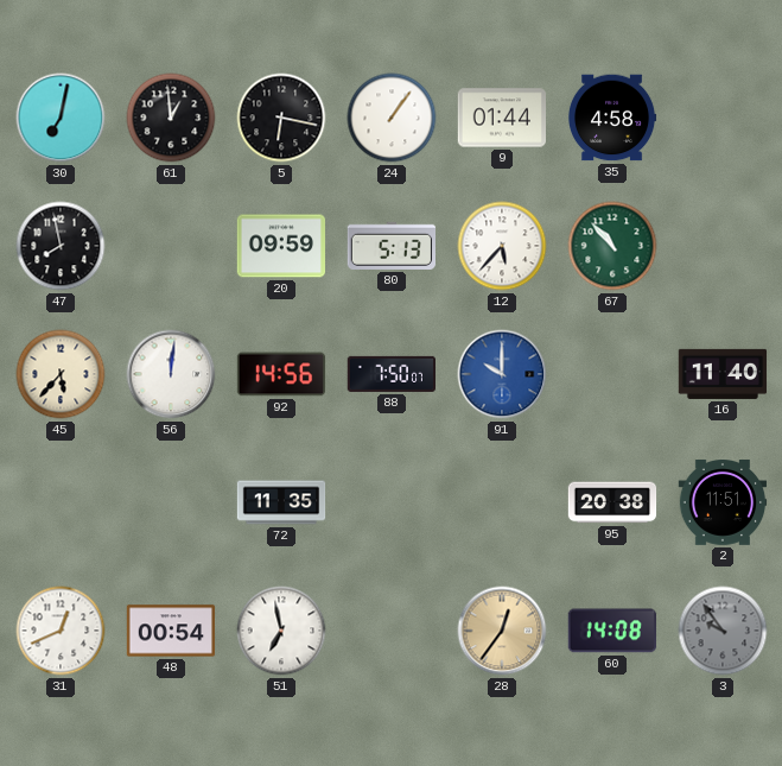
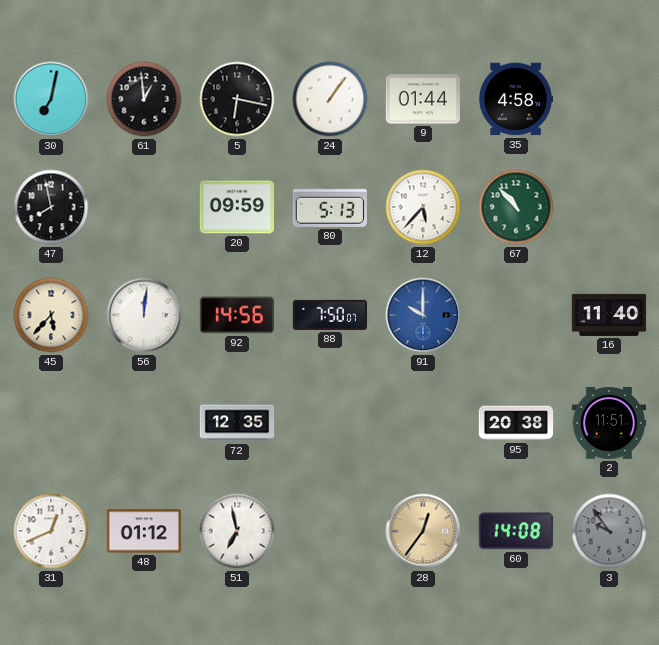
72: 11:35 -> 12:35 (237, 423)
48: 00:54 -> 01:12 (144, 531)
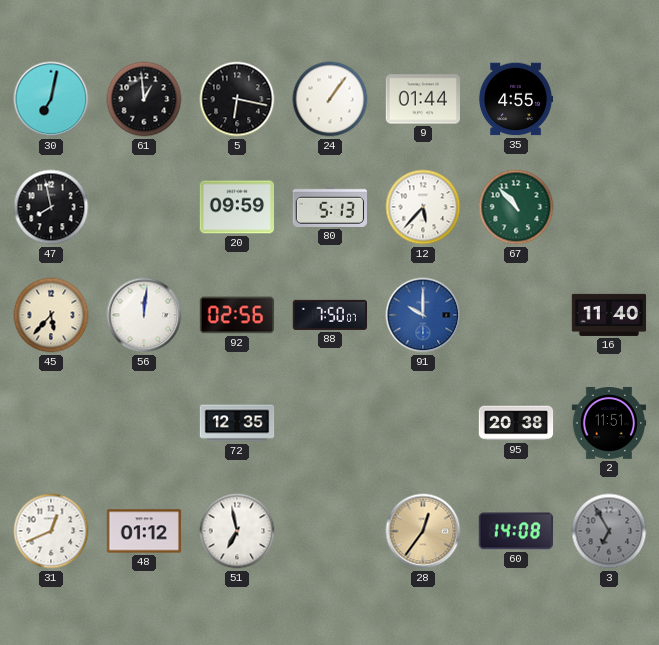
35: 4:58 -> 4:55 (516, 99)
92: 14:56 -> 02:56 (237, 315)
3: 9:54 -> 6:55 (609, 531)
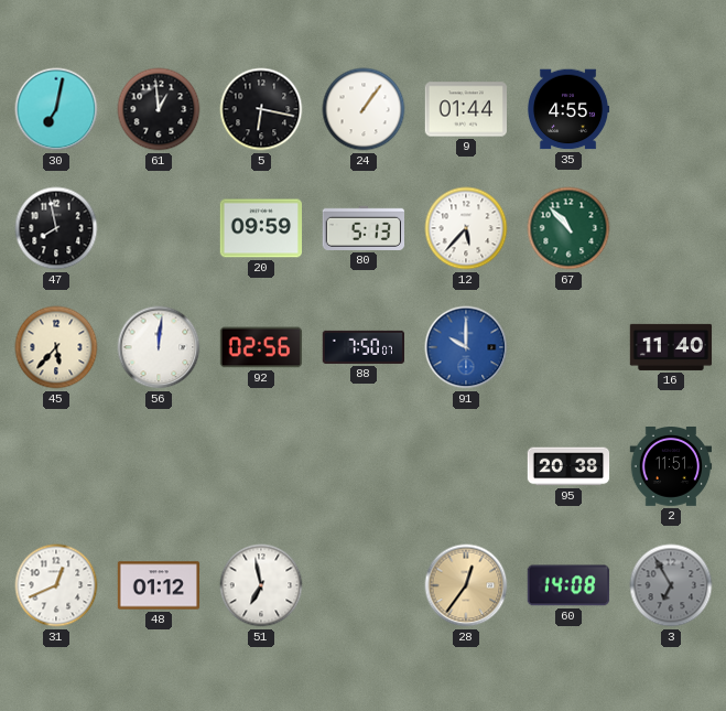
72: 12:35 -> none (237, 423)
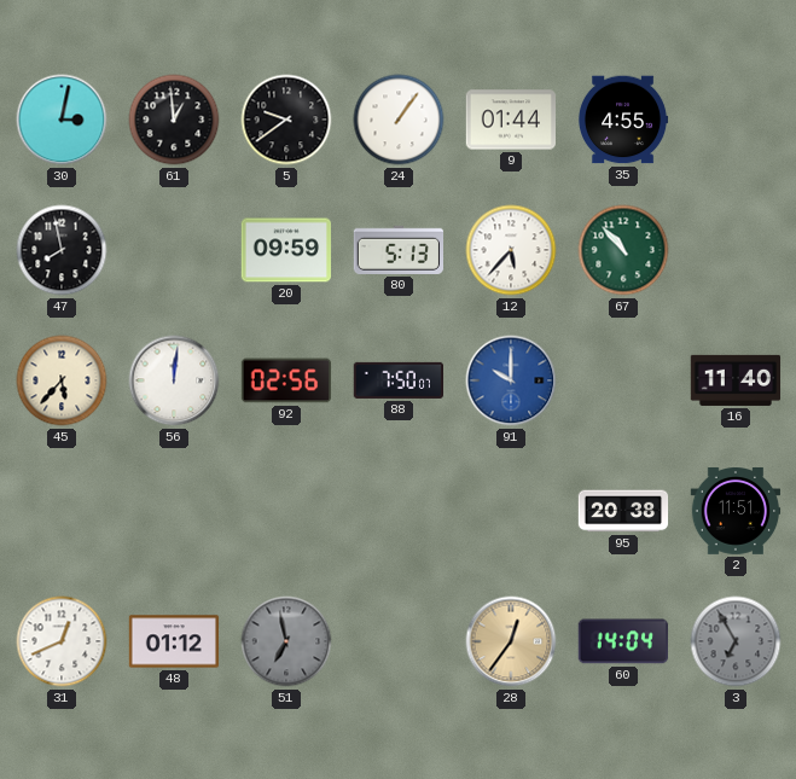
30: 7:02 -> 3:02 (62, 120)
5: 6:17 -> 9:39 (286, 120)
51 dial: white -> grey (286, 641)
60: 14:08 -> 14:04 (623, 641)
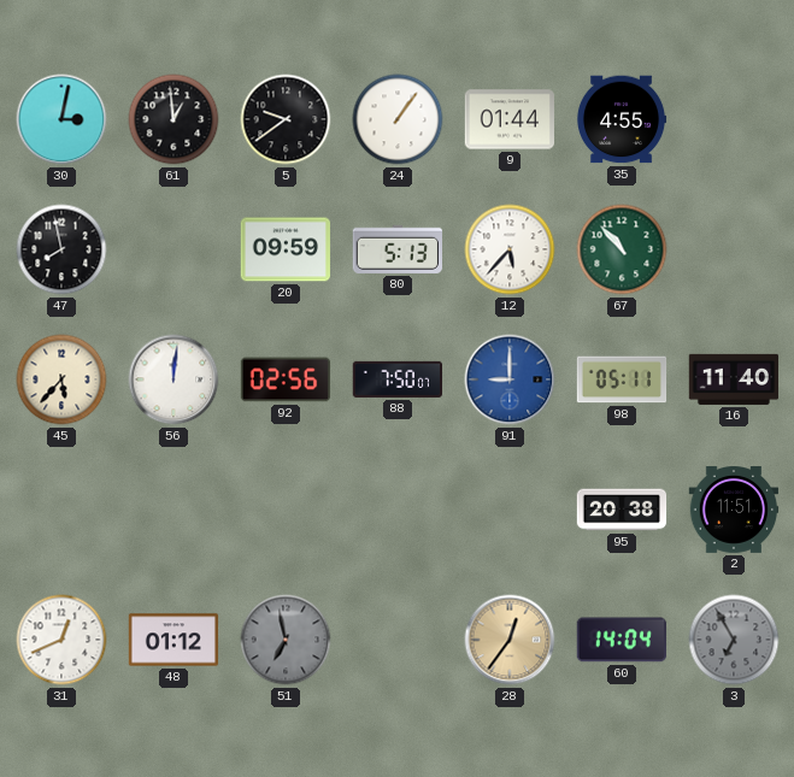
91: 10:00 -> 9:00 (510, 379)
98: none -> 05:11 (622, 379)
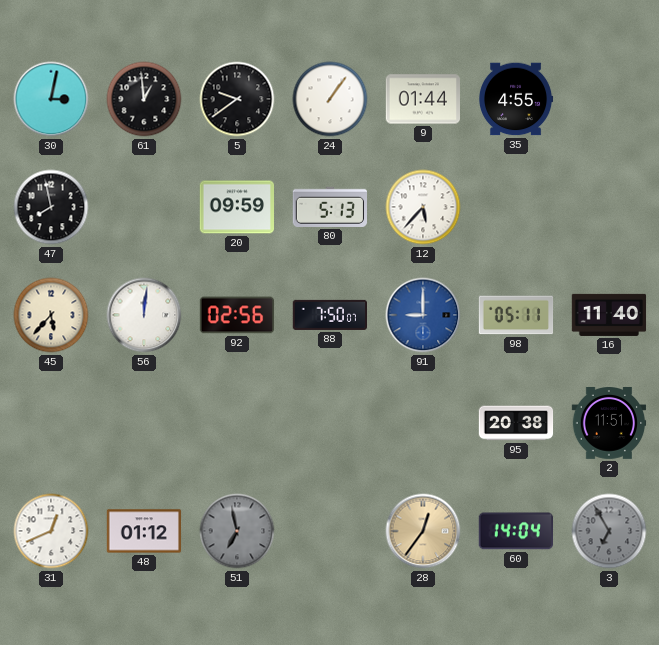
67: 10:53 -> none (622, 249)
